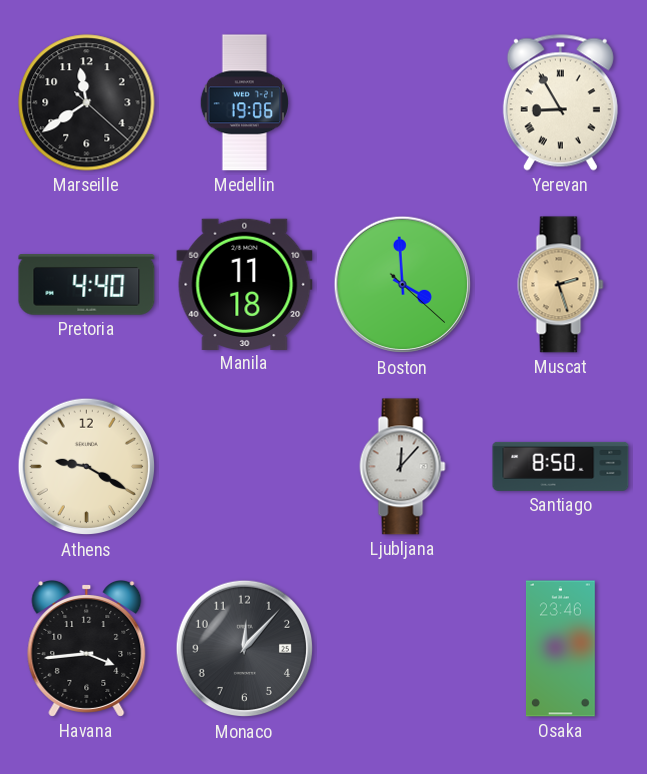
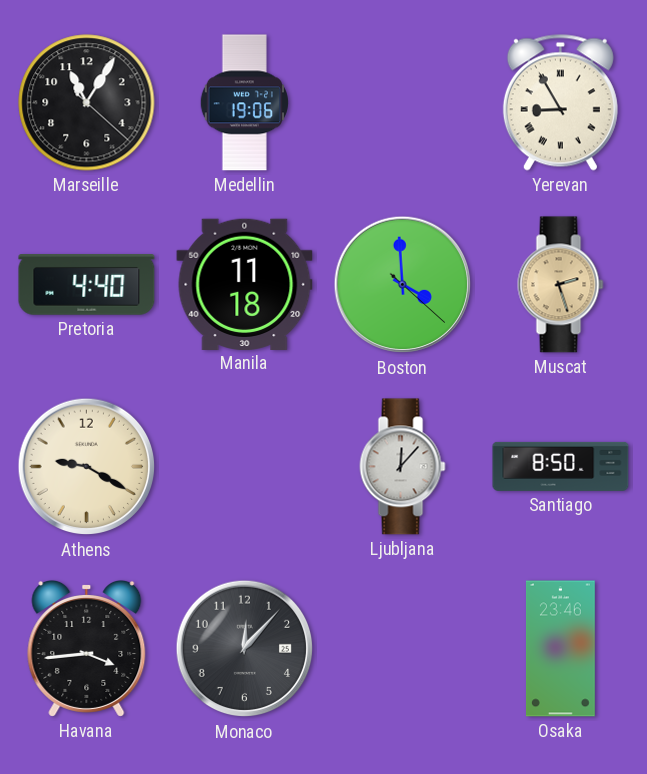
Marseille: 11:39 -> 11:05 (87, 103)
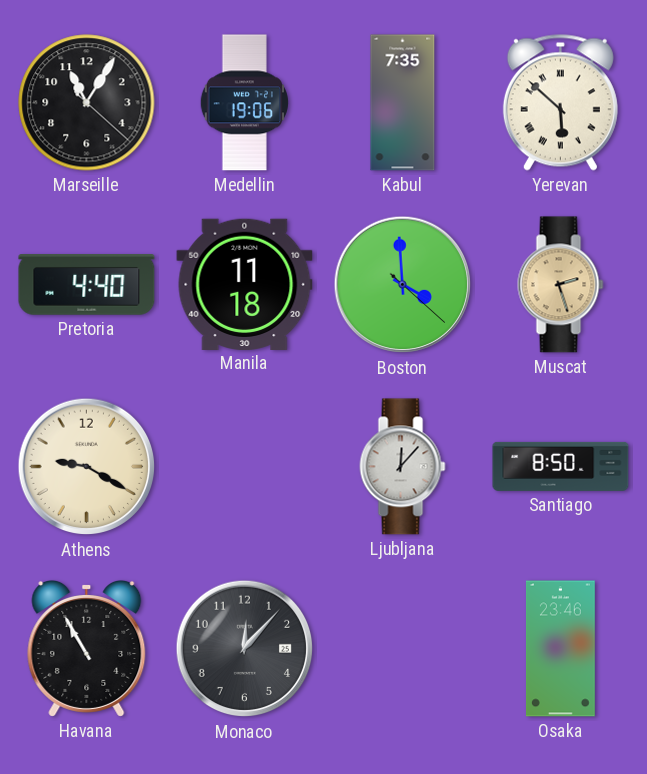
Kabul: none -> 7:35 (403, 103)
Yerevan: 8:55 -> 5:52 (560, 102)
Havana: 3:44 -> 10:55 (87, 649)
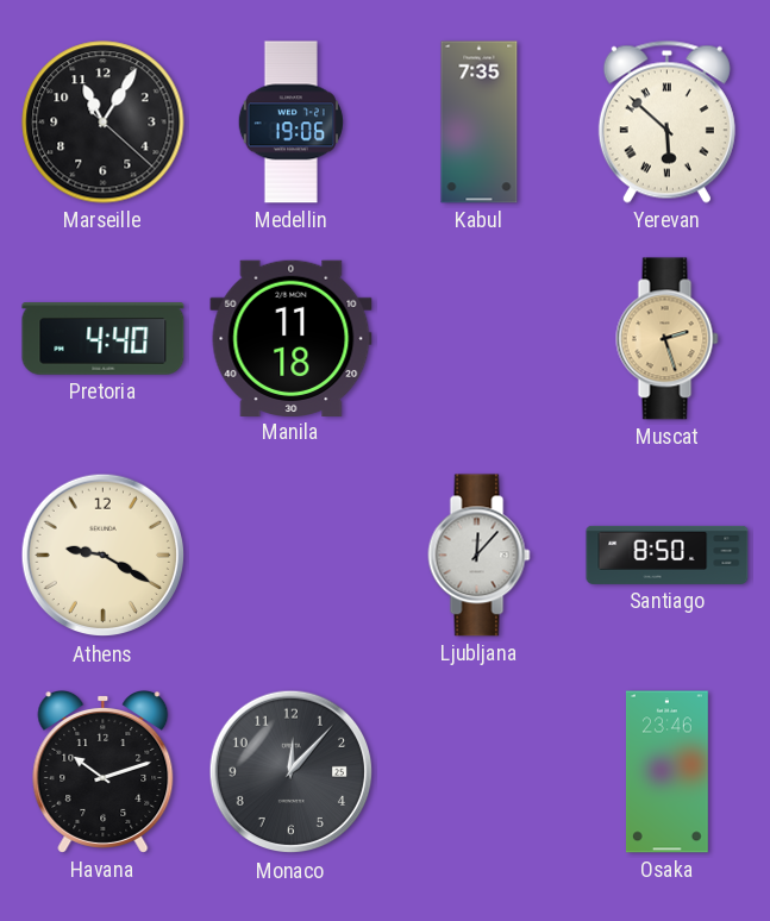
Boston: 3:59 -> none (403, 285)
Havana: 10:55 -> 10:12 (104, 772)
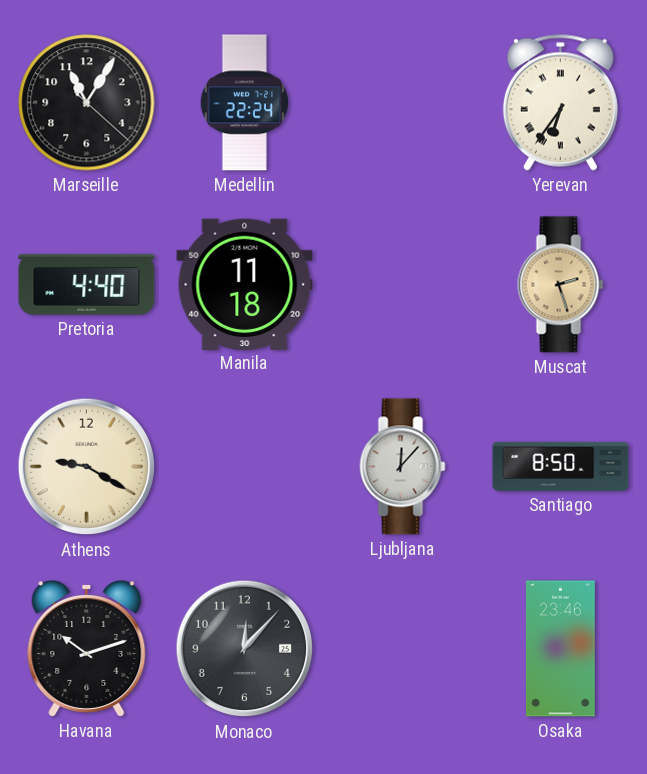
Medellin: 19:06 -> 22:24 (244, 103)
Kabul: 7:35 -> none (480, 123)
Yerevan: 5:52 -> 6:36 (560, 102)
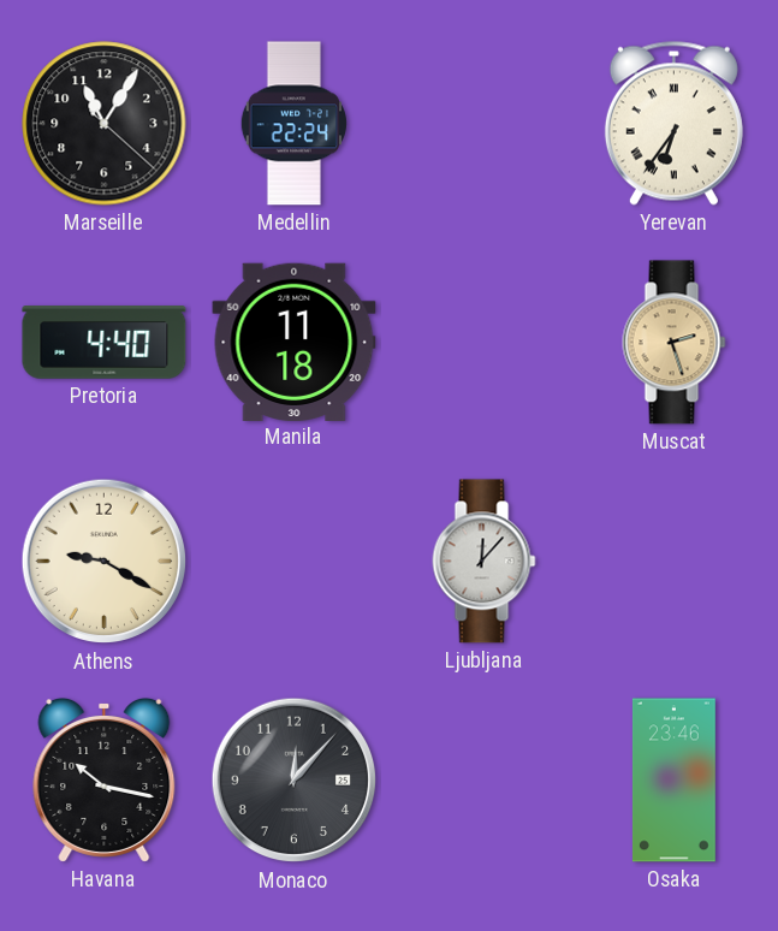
Santiago: 8:50 -> none (561, 466)
Havana: 10:12 -> 10:17 (105, 781)
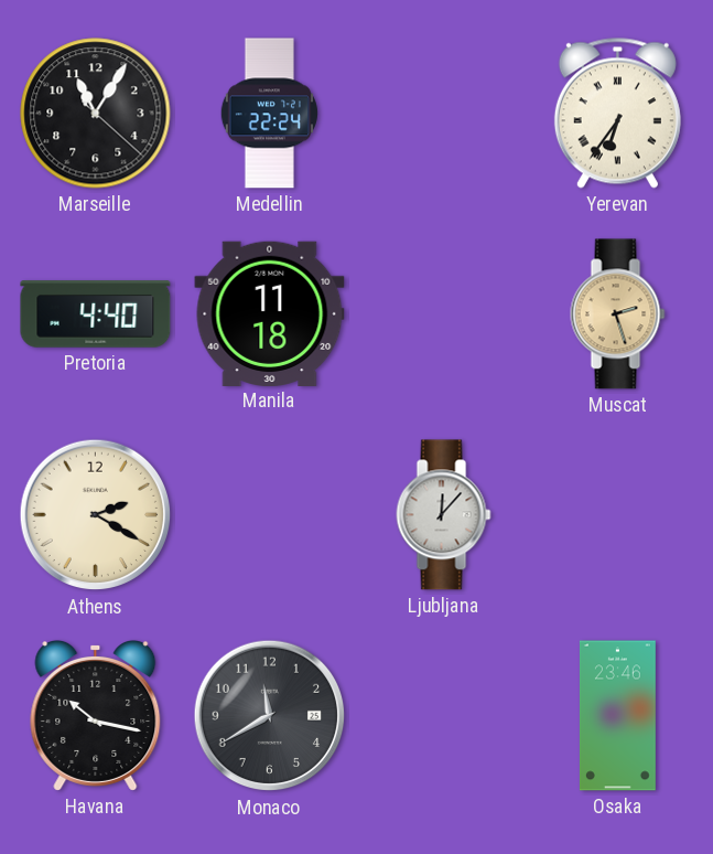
Athens: 9:20 -> 2:20 (96, 515)
Monaco: 12:07 -> 11:40 (270, 716)
